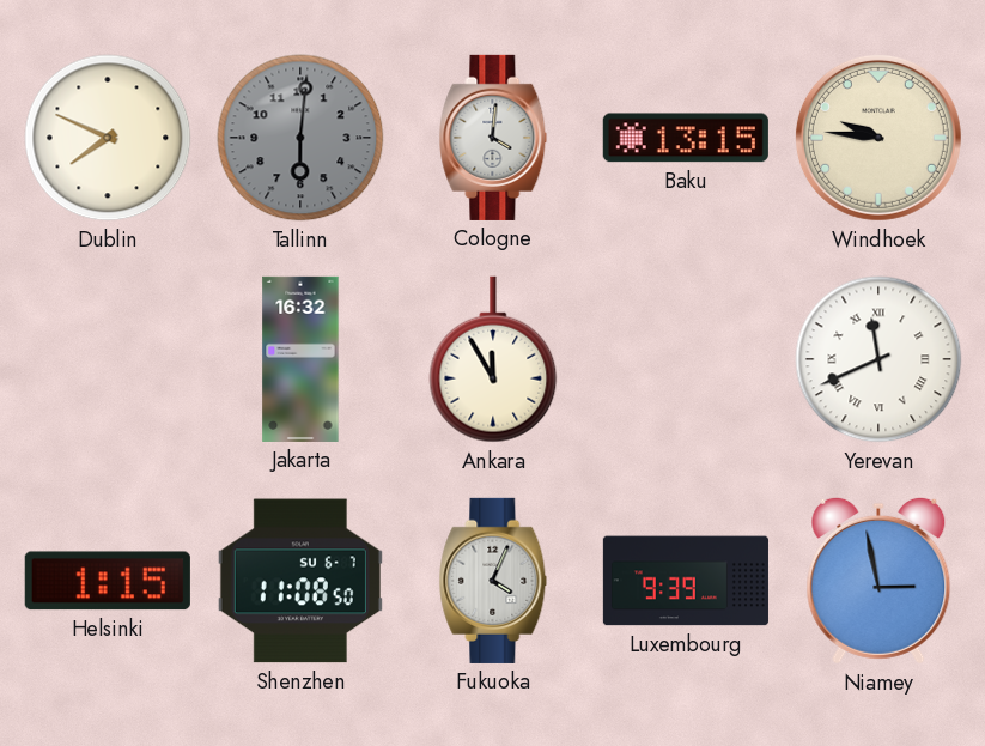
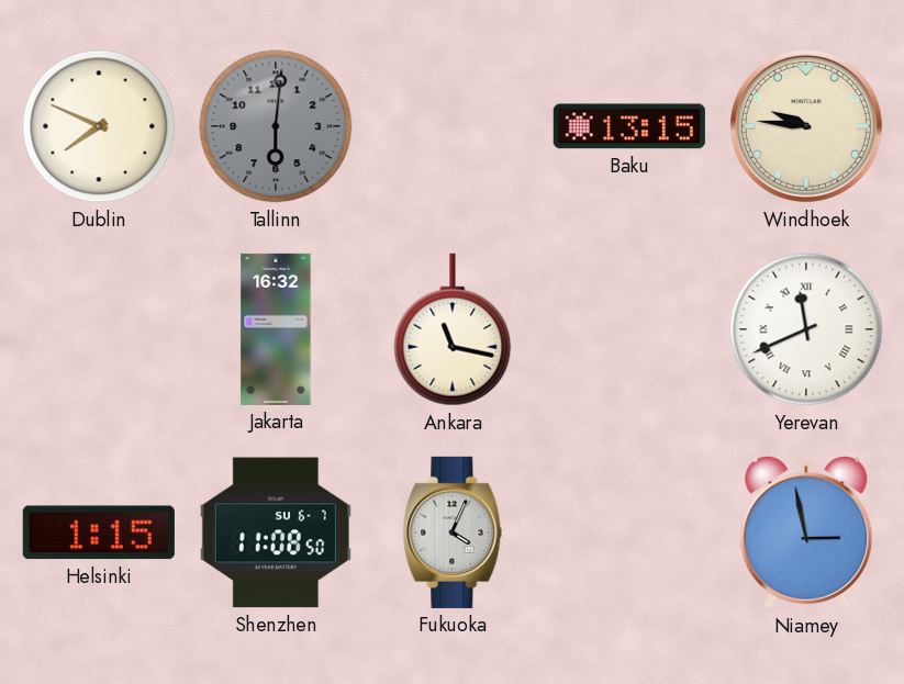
Cologne: 4:01 -> none (493, 138)
Ankara: 11:55 -> 11:17 (453, 329)
Luxembourg: 9:39 -> none (686, 581)
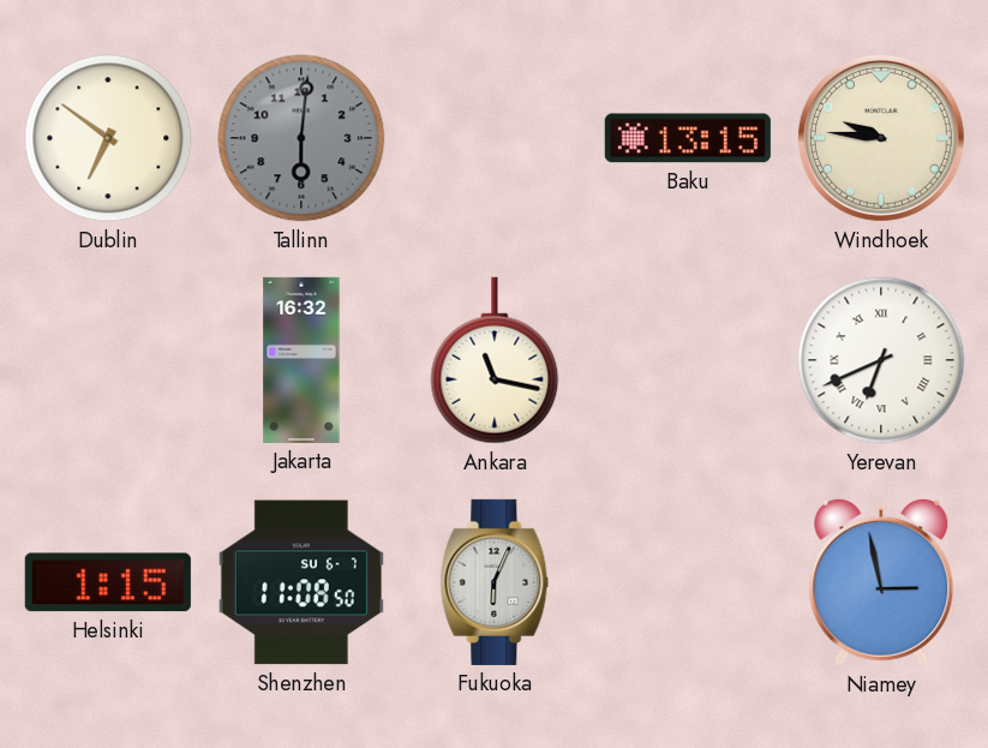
Dublin: 7:49 -> 6:51 (108, 138)
Yerevan: 11:41 -> 6:41 (881, 360)
Fukuoka: 4:04 -> 6:04 (495, 582)
